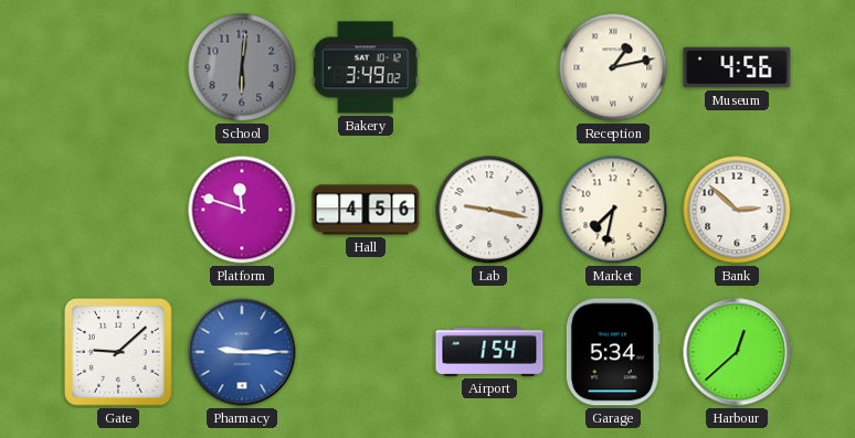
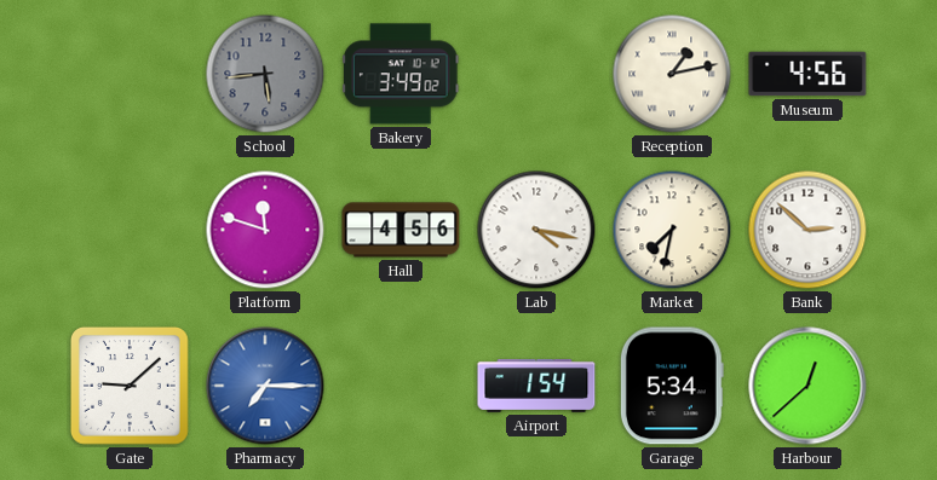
School: 6:01 -> 5:44 (265, 74)
Lab: 9:17 -> 4:17 (536, 230)
Pharmacy: 9:15 -> 7:15 (265, 386)
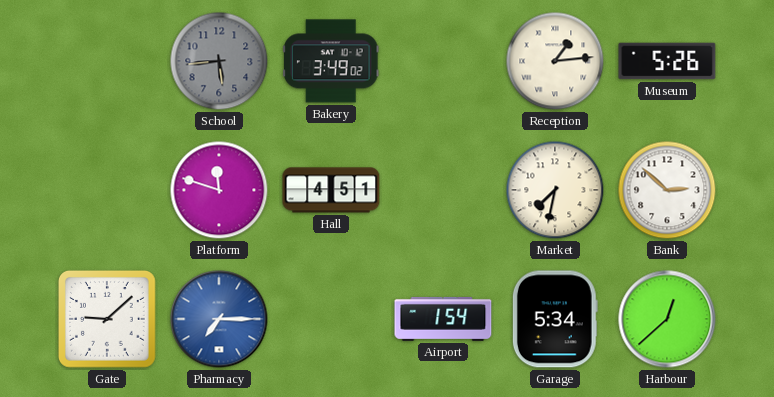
Reception: 1:13 -> 1:14 (555, 61)
Museum: 4:56 -> 5:26 (667, 61)
Hall: 4:56 -> 4:51 (331, 190)
Lab: 4:17 -> none (536, 230)
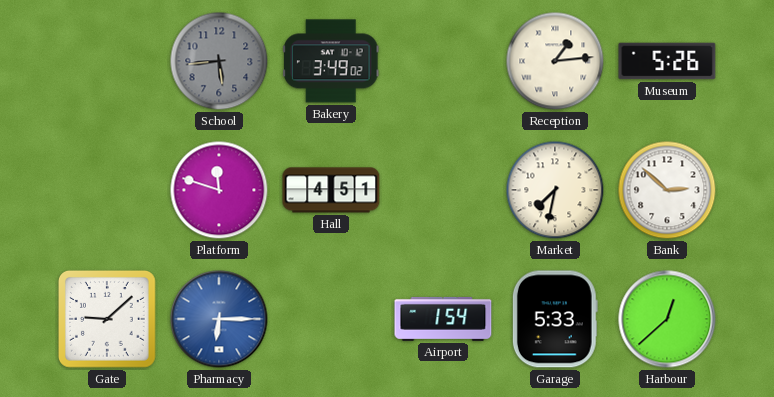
Pharmacy: 7:15 -> 6:15 (219, 319)
Garage: 5:34 -> 5:33 (555, 319)
